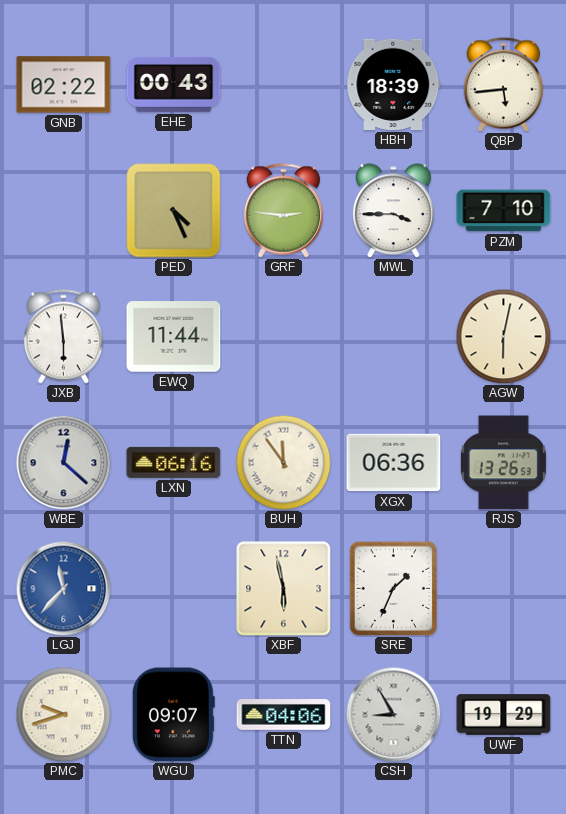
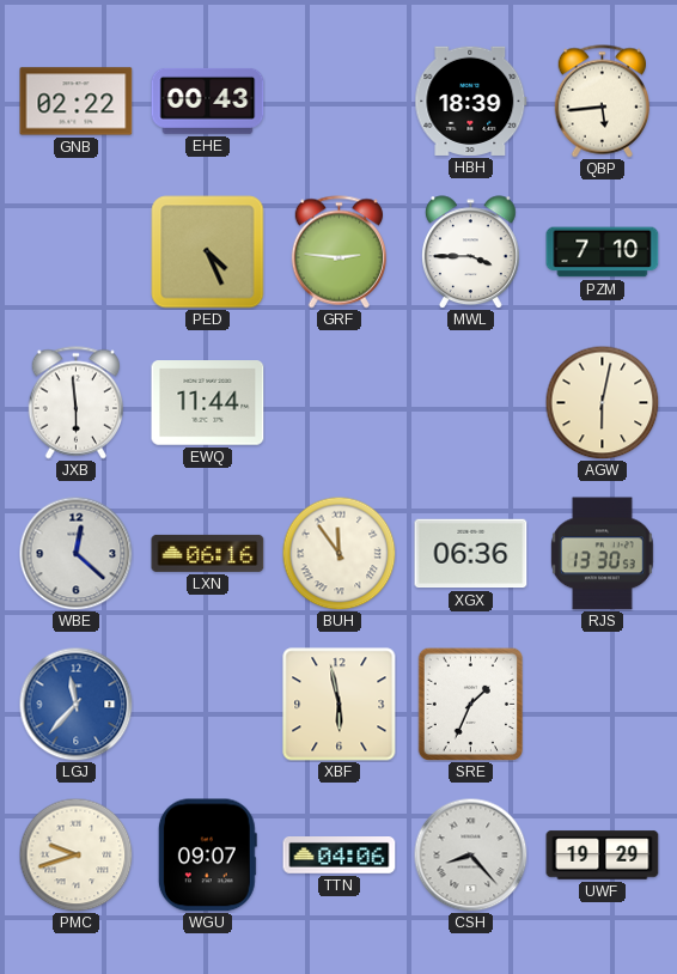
RJS: 13:26 -> 13:30 (602, 554)
CSH: 8:55 -> 8:23 (470, 854)
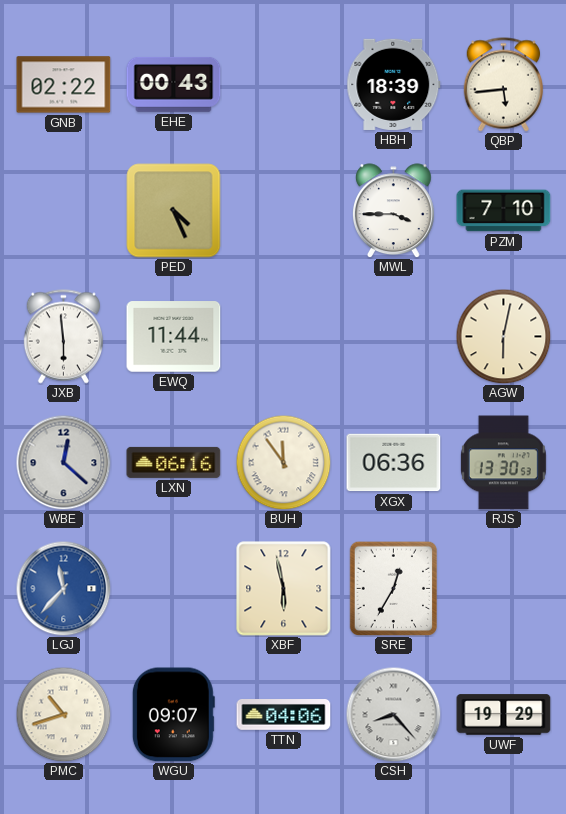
GRF: 2:46 -> none (338, 252)
SRE: 1:34 -> 12:35 (393, 588)
PMC: 9:42 -> 10:42 (63, 714)
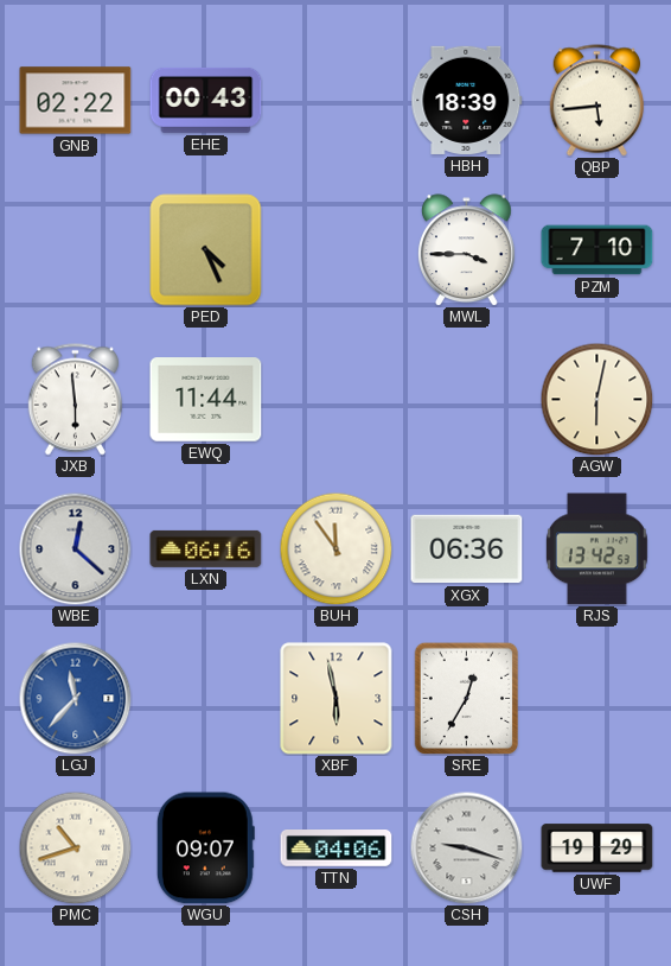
RJS: 13:30 -> 13:42 (596, 549)
CSH: 8:23 -> 9:18 (466, 847)
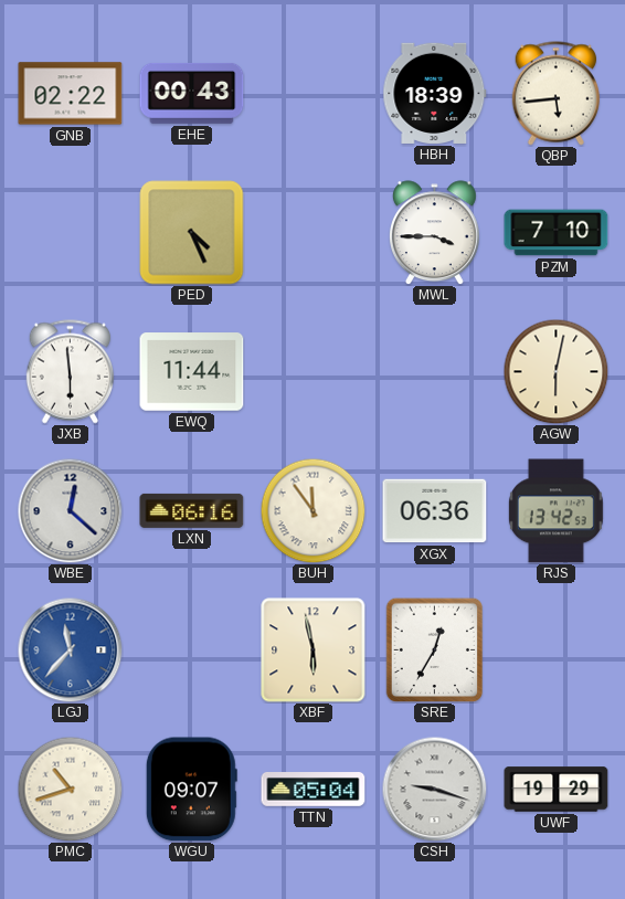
TTN: 04:06 -> 05:04 (314, 790)
